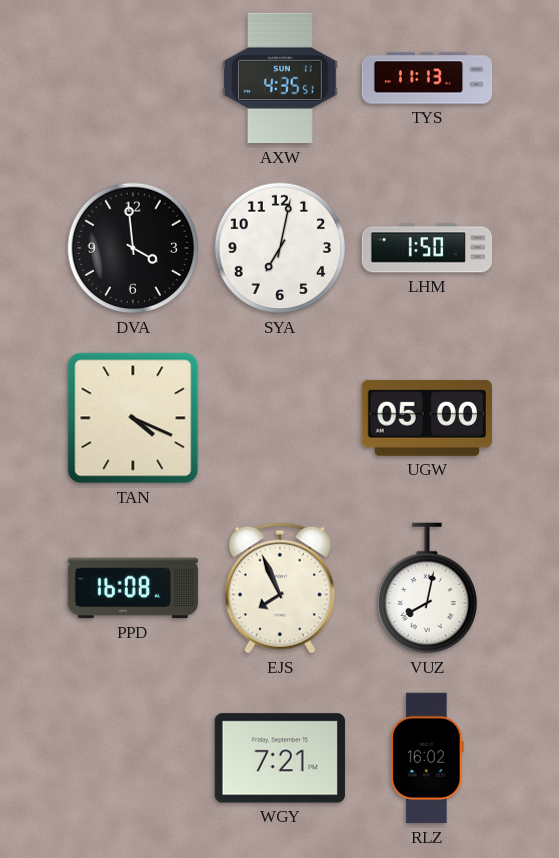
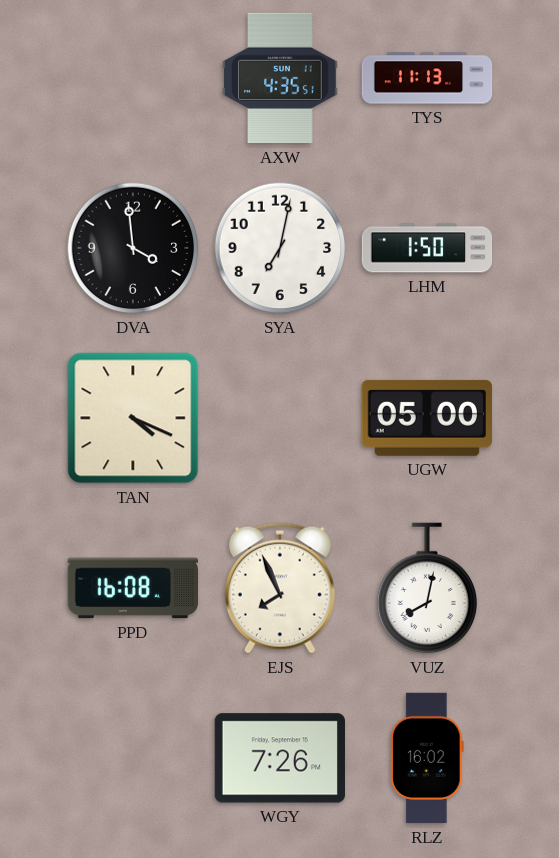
WGY: 7:21 -> 7:26 (280, 758)
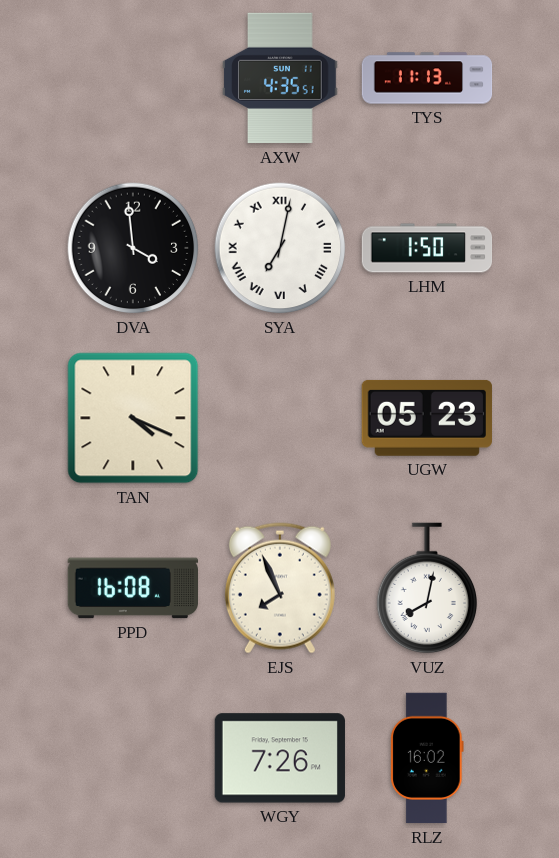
SYA numerals: Arabic -> Roman (280, 248)
UGW: 05:00 -> 05:23 (427, 418)
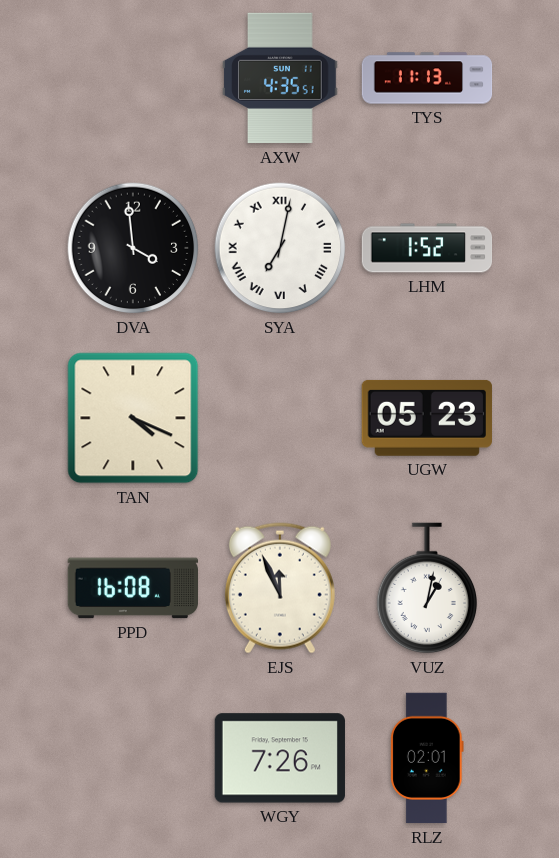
LHM: 1:50 -> 1:52 (427, 248)
EJS: 7:56 -> 11:56 (280, 588)
VUZ: 8:02 -> 1:02 (426, 588)
RLZ: 16:02 -> 02:01 (428, 758)
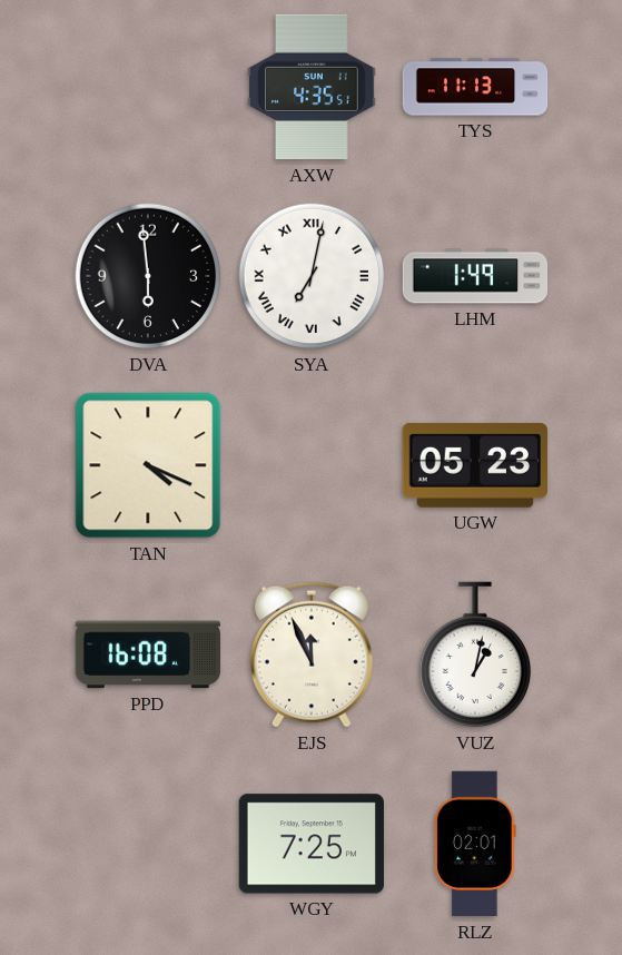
DVA: 3:59 -> 5:59 (148, 276)
LHM: 1:52 -> 1:49 (475, 276)
WGY: 7:26 -> 7:25 (312, 844)
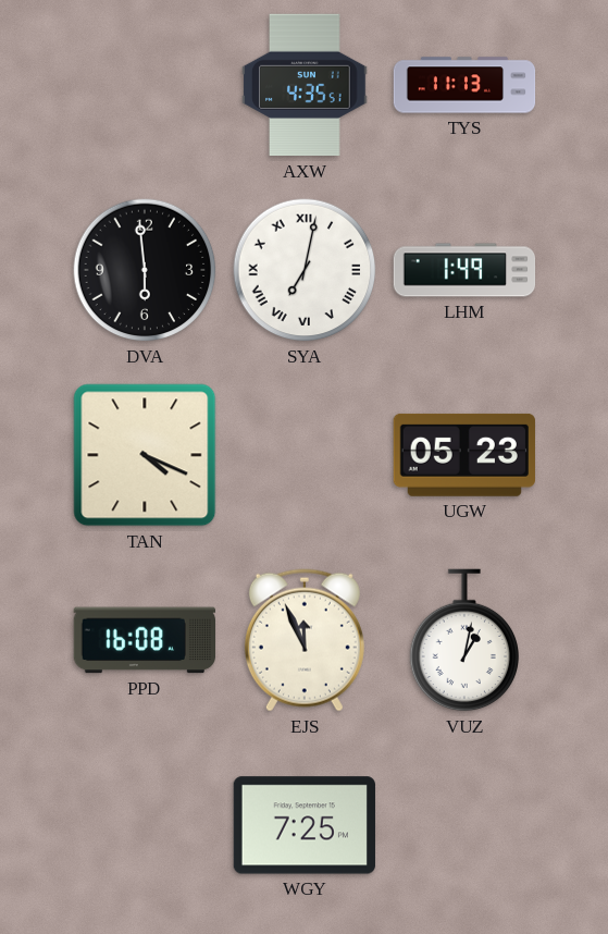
RLZ: 02:01 -> none (476, 844)
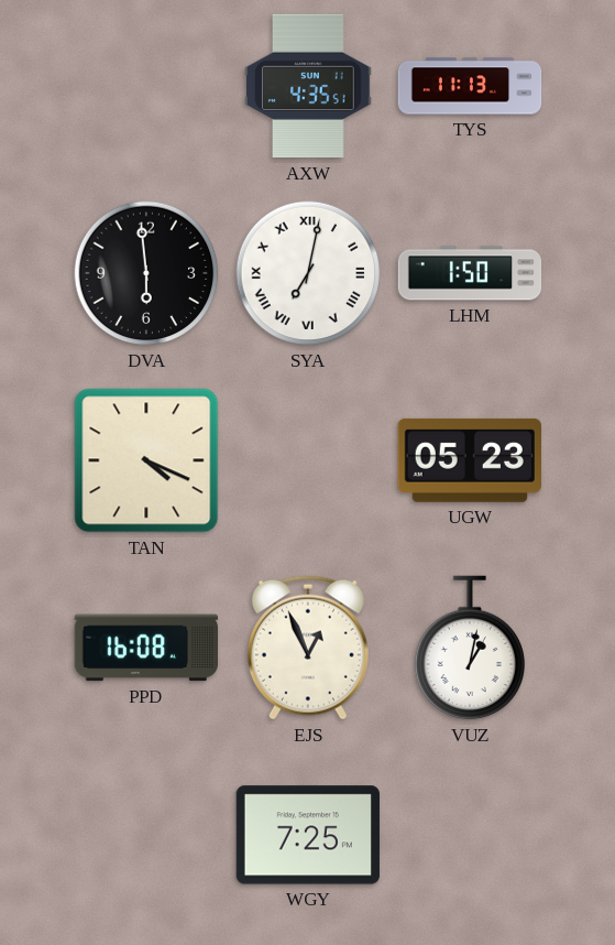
LHM: 1:49 -> 1:50 (470, 273)
EJS: 11:56 -> 12:56 (308, 648)
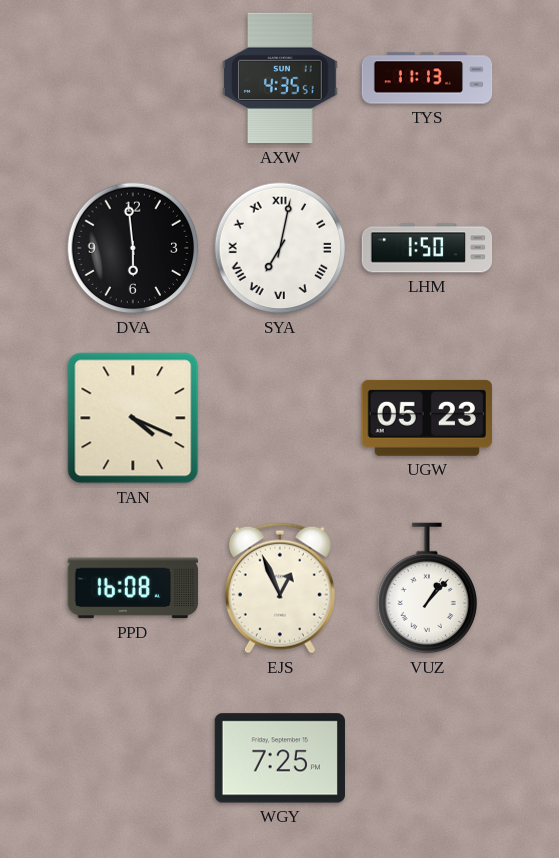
VUZ: 1:02 -> 1:07 (426, 588)
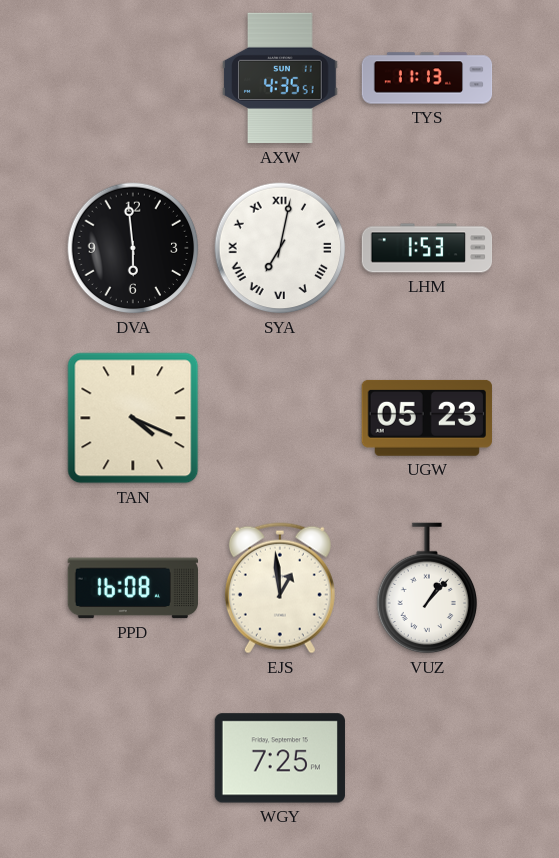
LHM: 1:50 -> 1:53 (427, 248)
EJS: 12:56 -> 12:59 (280, 588)
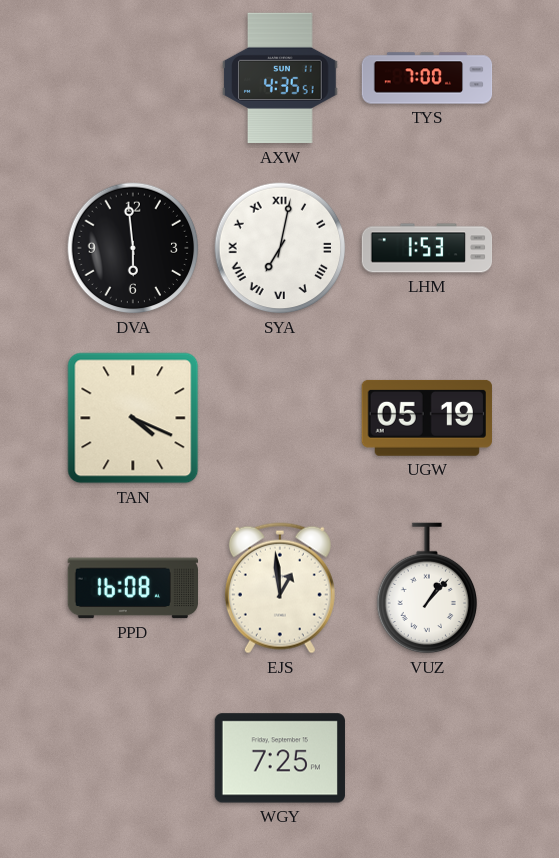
TYS: 11:13 -> 7:00 (427, 78)
UGW: 05:23 -> 05:19 (427, 418)
